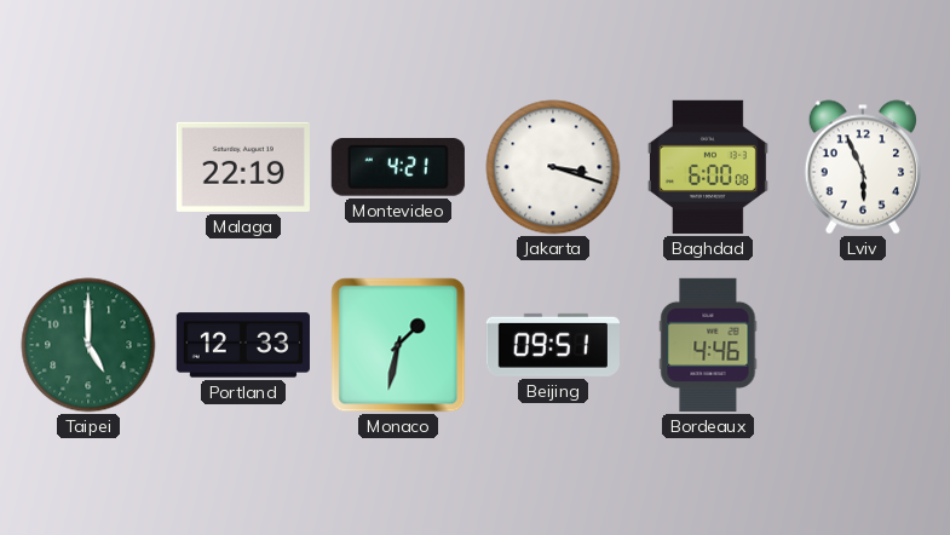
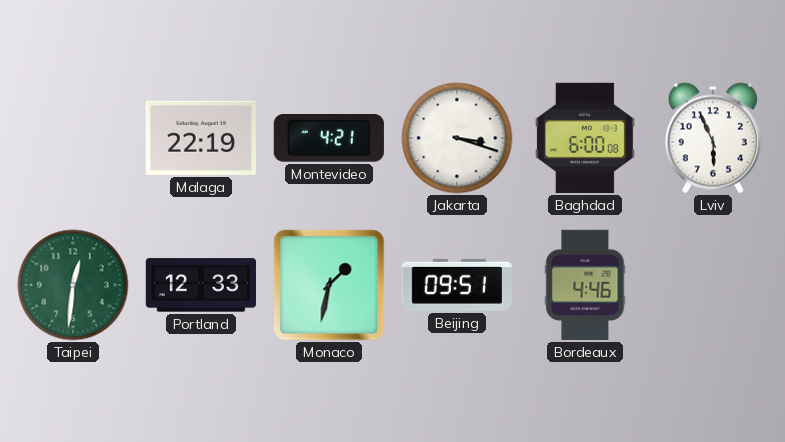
Taipei: 5:00 -> 12:31 (73, 285)
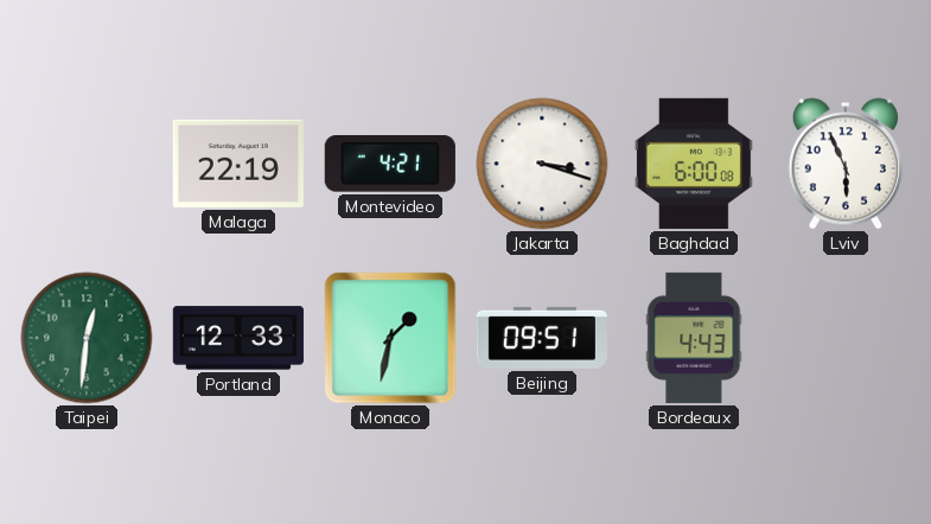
Bordeaux: 4:46 -> 4:43 (694, 338)
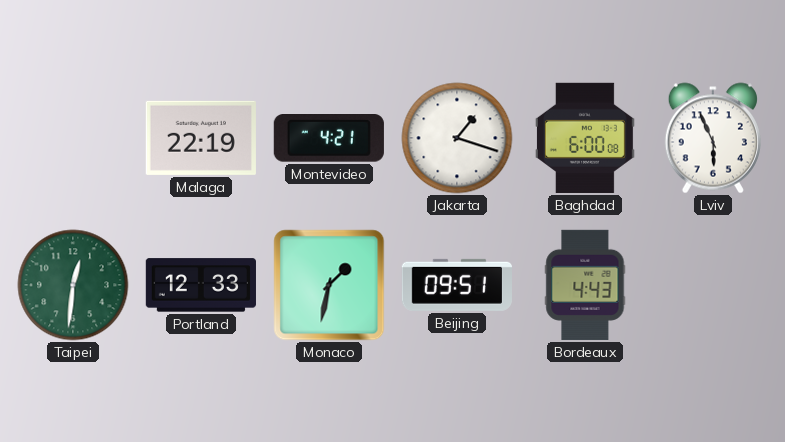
Jakarta: 3:18 -> 1:18 (457, 138)
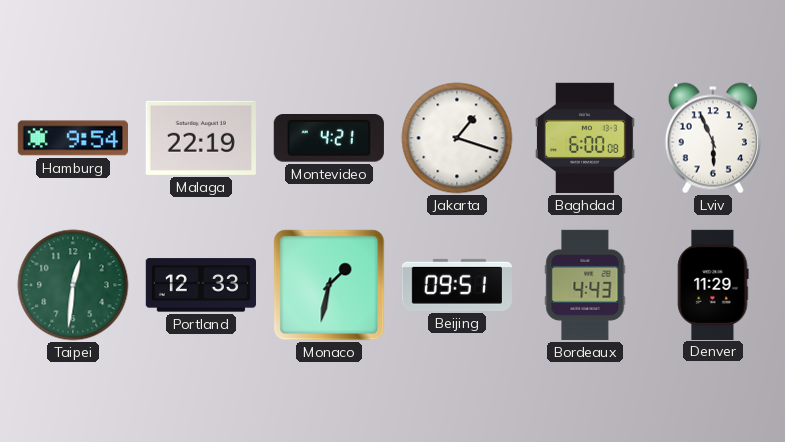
Hamburg: none -> 9:54 (73, 138)
Denver: none -> 11:29 (713, 284)
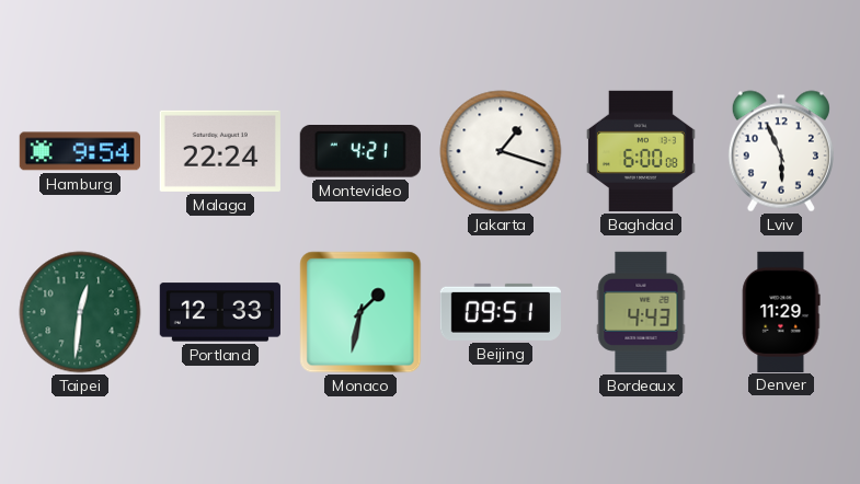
Malaga: 22:19 -> 22:24 (220, 151)
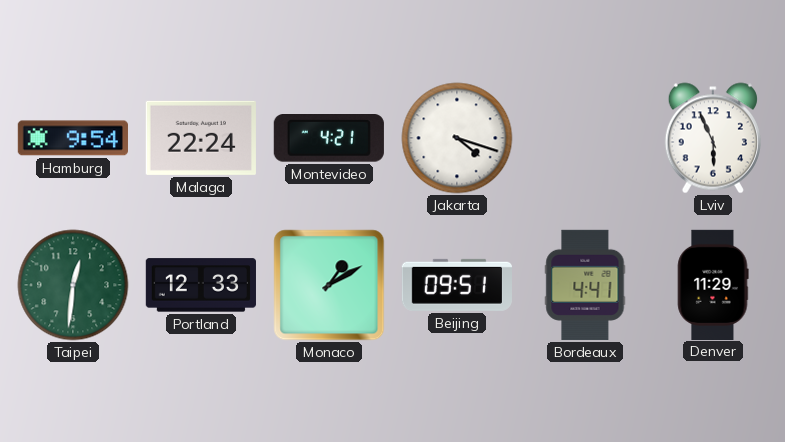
Jakarta: 1:18 -> 4:18 (457, 138)
Baghdad: 6:00 -> none (641, 151)
Monaco: 1:32 -> 1:10 (329, 285)
Bordeaux: 4:43 -> 4:41 (585, 285)
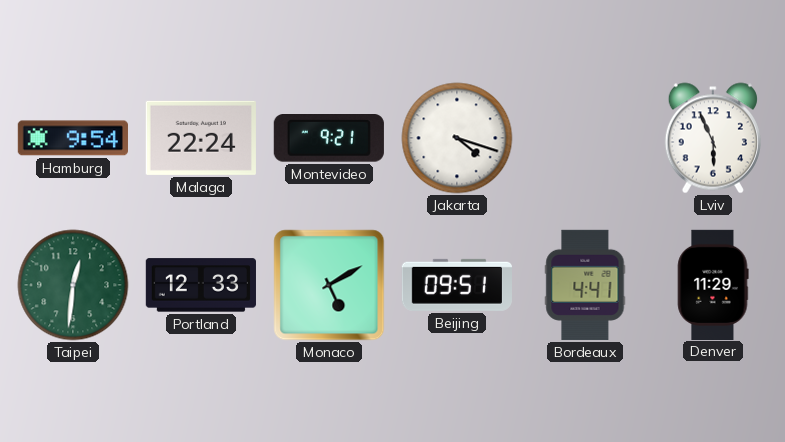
Montevideo: 4:21 -> 9:21 (329, 139)
Monaco: 1:10 -> 5:10 (329, 285)
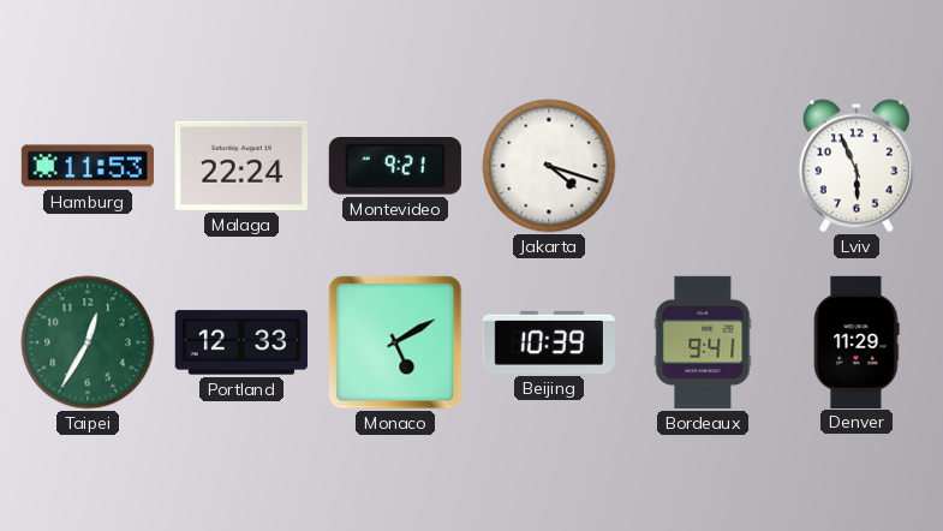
Hamburg: 9:54 -> 11:53 (88, 166)
Taipei: 12:31 -> 12:35 (88, 342)
Beijing: 09:51 -> 10:39 (549, 342)
Bordeaux: 4:41 -> 9:41 (703, 342)
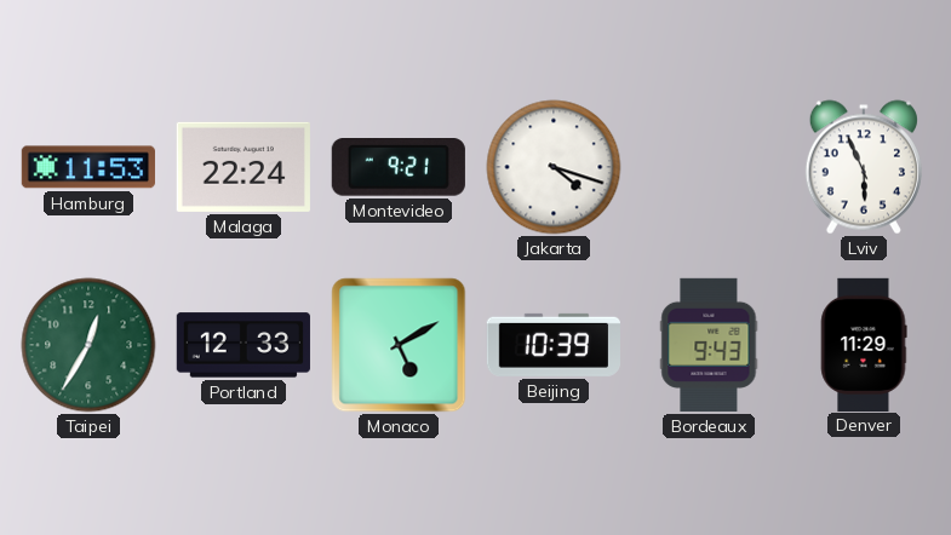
Bordeaux: 9:41 -> 9:43 (709, 345)
